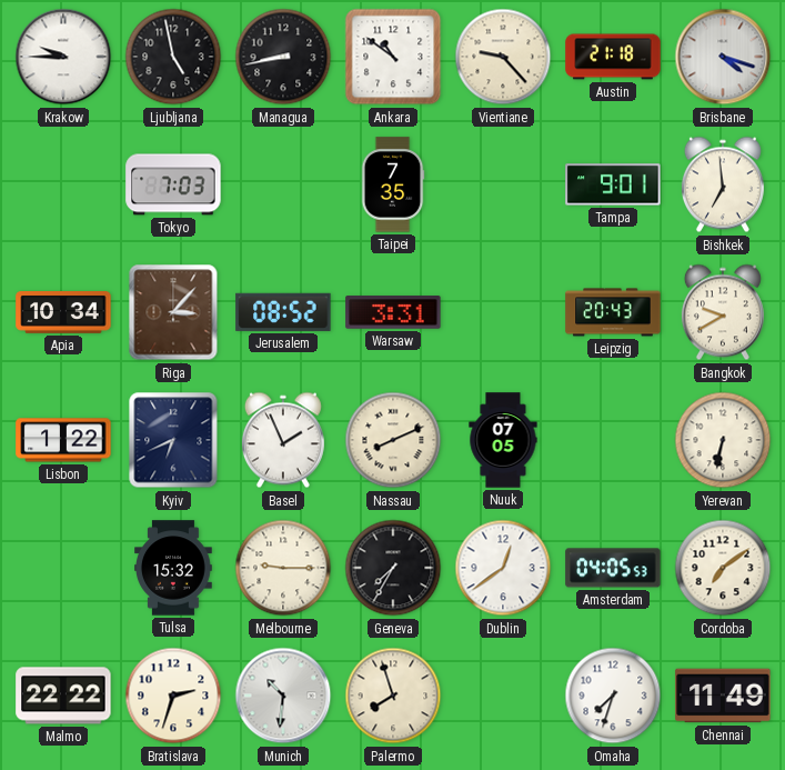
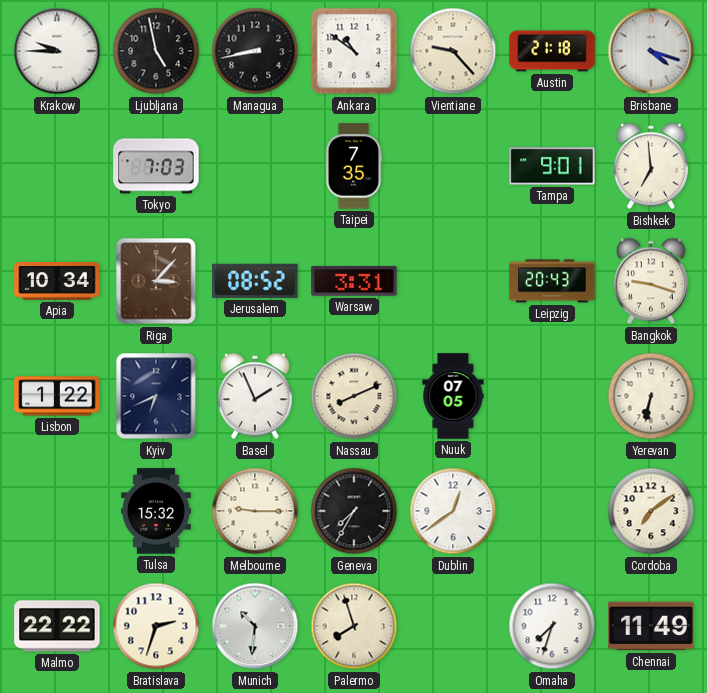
Bangkok: 9:40 -> 9:18 (651, 281)
Amsterdam: 04:05 -> none (613, 568)
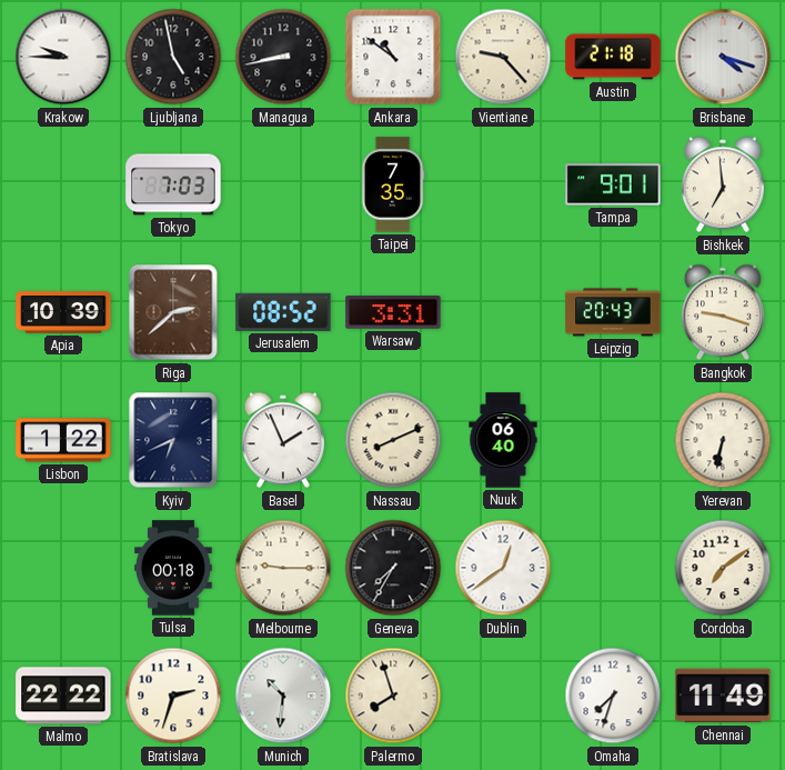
Apia: 10:34 -> 10:39 (63, 313)
Riga: 3:07 -> 2:38 (173, 312)
Nuuk: 07:05 -> 06:40 (503, 440)
Tulsa: 15:32 -> 00:18 (174, 568)
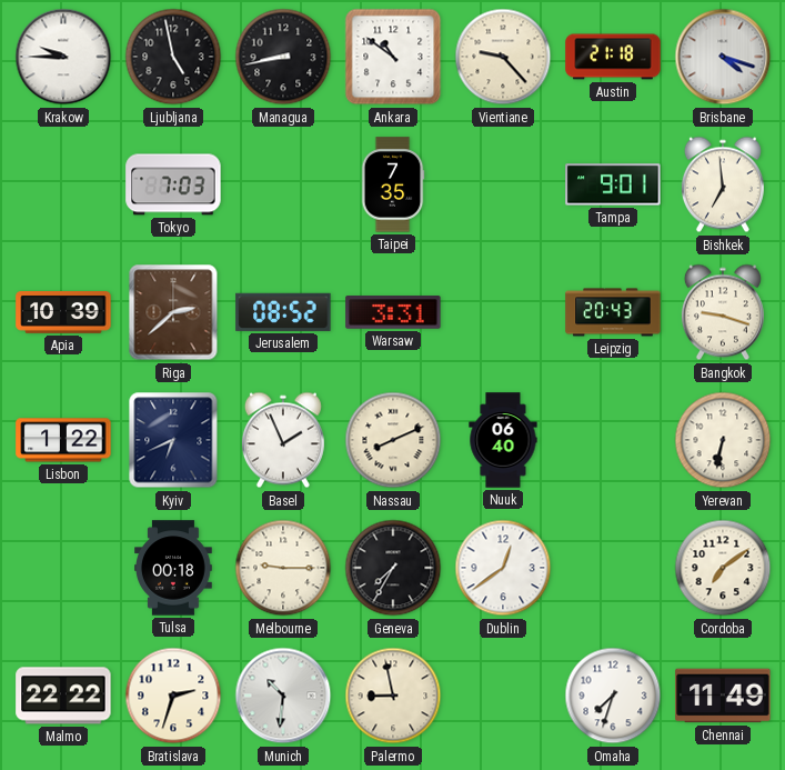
Palermo: 7:57 -> 8:58 (393, 696)
